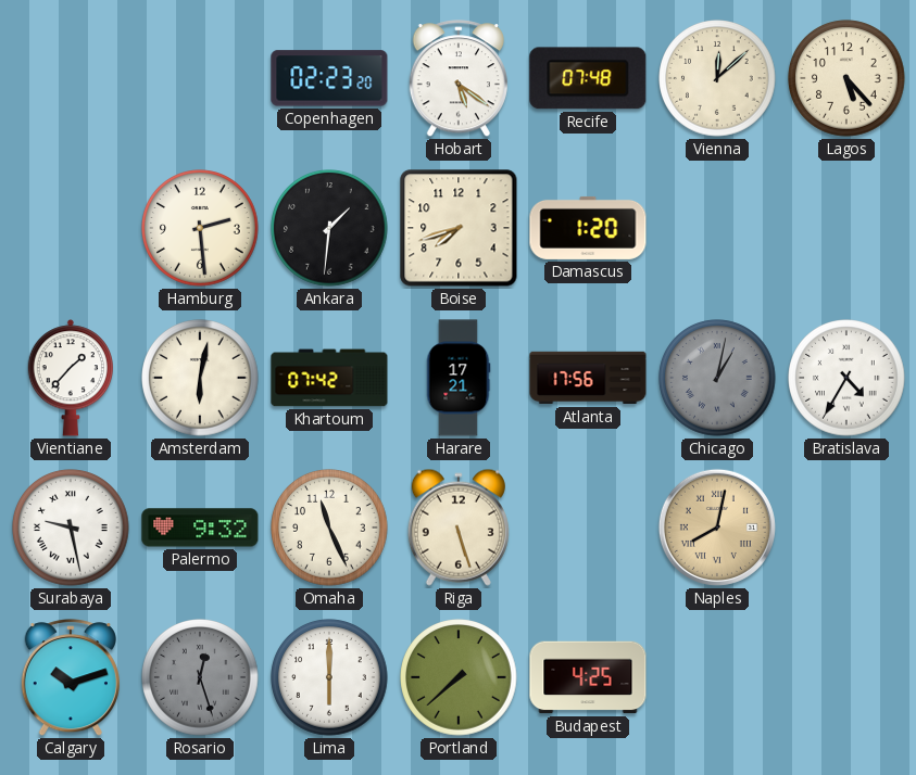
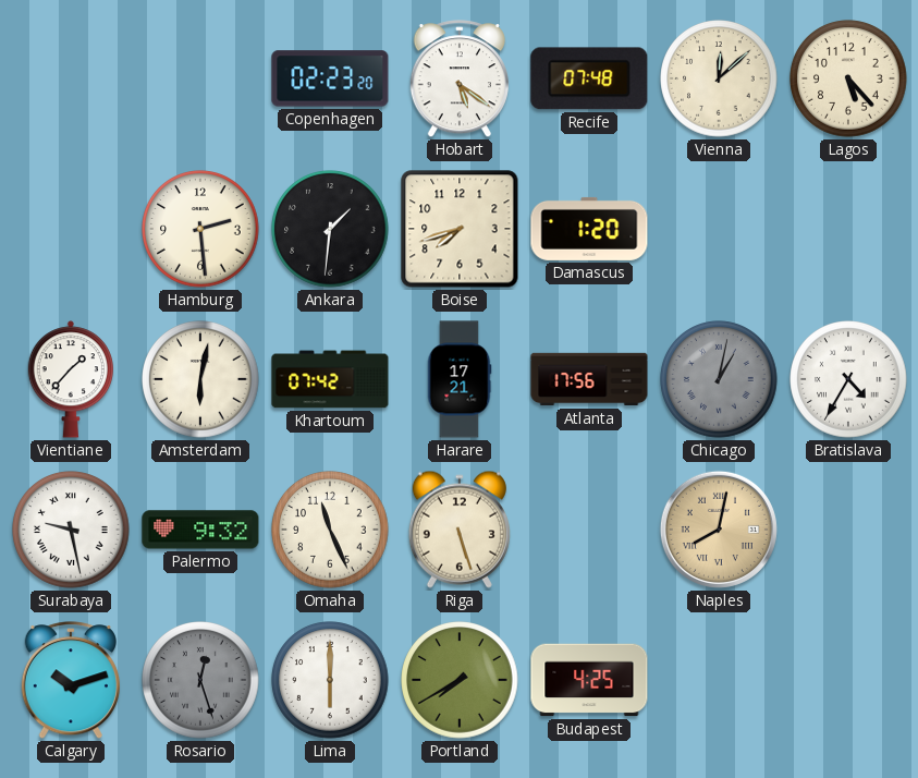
Portland: 7:38 -> 7:40 (460, 680)
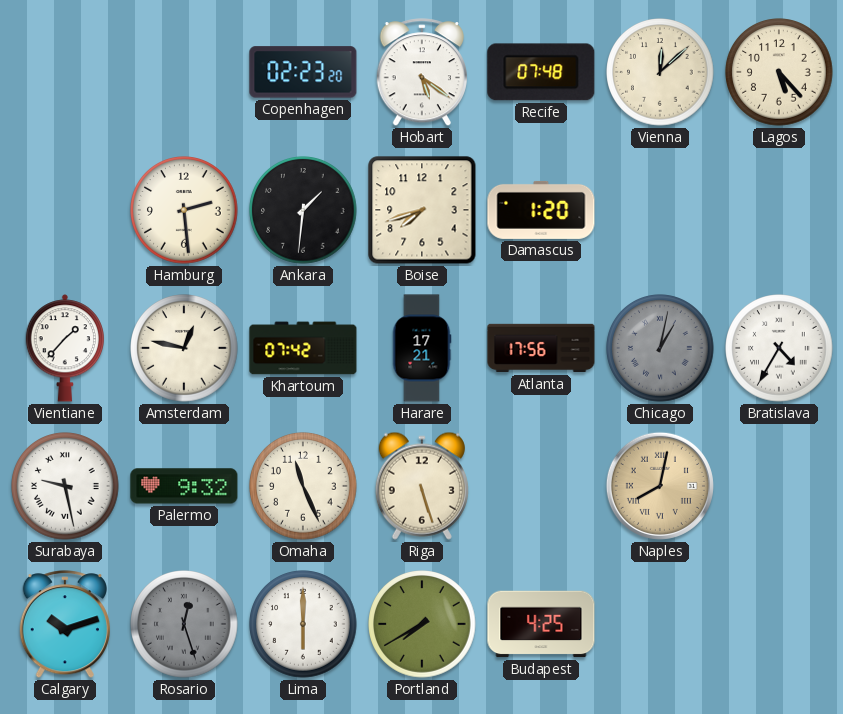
Amsterdam: 6:02 -> 12:47 (184, 348)
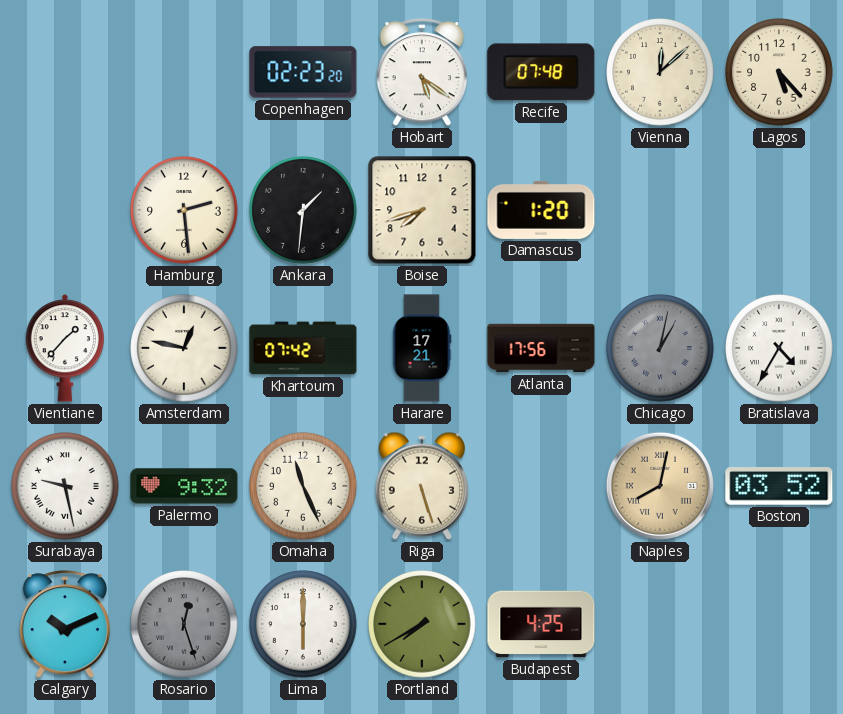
Boston: none -> 03:52 (779, 487)
Calgary: 10:12 -> 10:11 (64, 625)
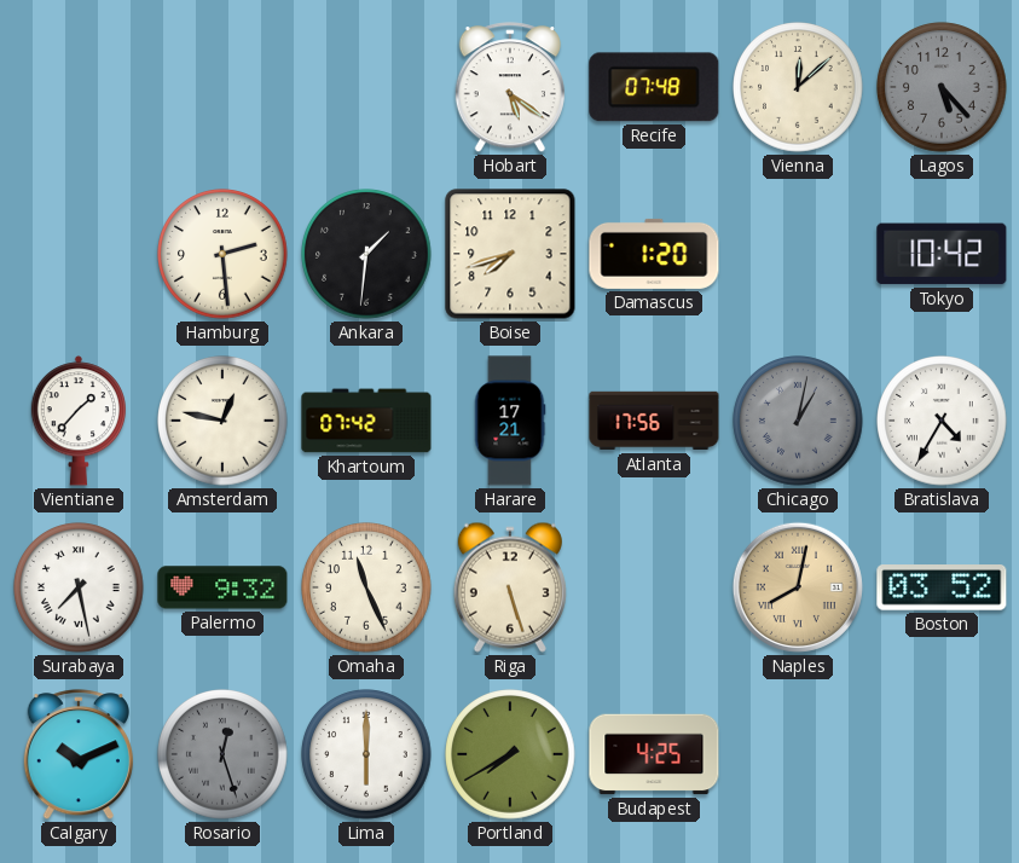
Copenhagen: 02:23 -> none (303, 72)
Lagos dial: cream -> grey (942, 87)
Tokyo: none -> 10:42 (942, 254)
Surabaya: 9:28 -> 7:28 (79, 587)
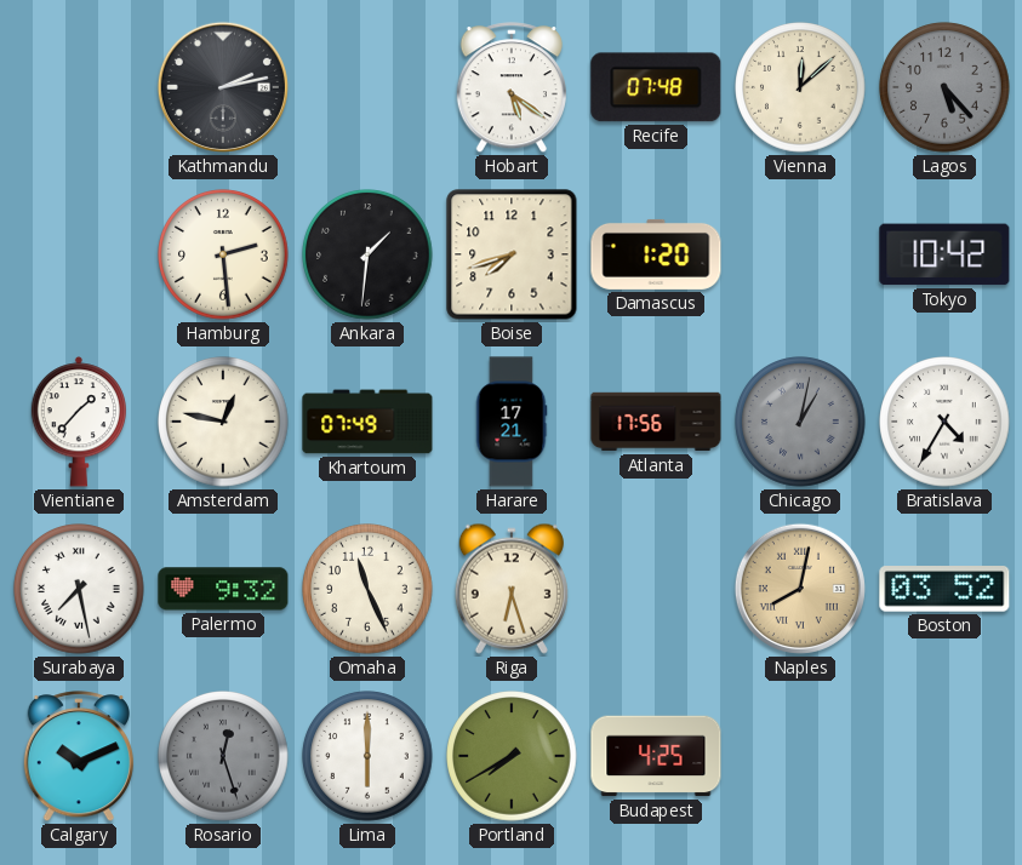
Kathmandu: none -> 2:13 (223, 87)
Khartoum: 07:42 -> 07:49 (367, 422)
Riga: 5:27 -> 6:27 (512, 589)
